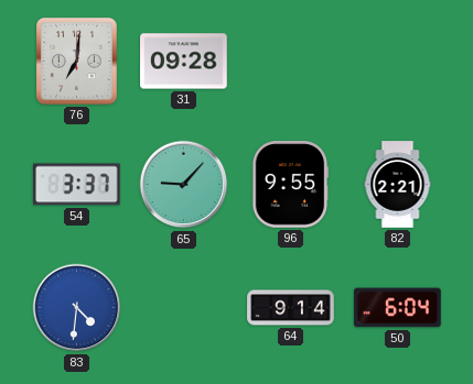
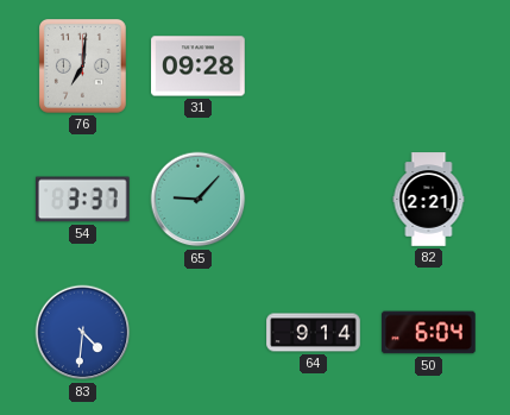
96: 9:55 -> none (290, 185)
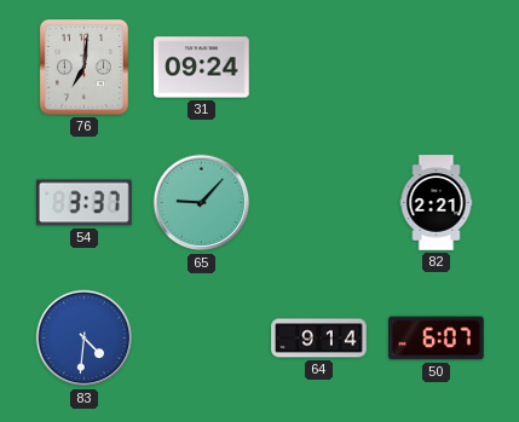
31: 09:28 -> 09:24 (202, 68)
50: 6:04 -> 6:07 (437, 339)
